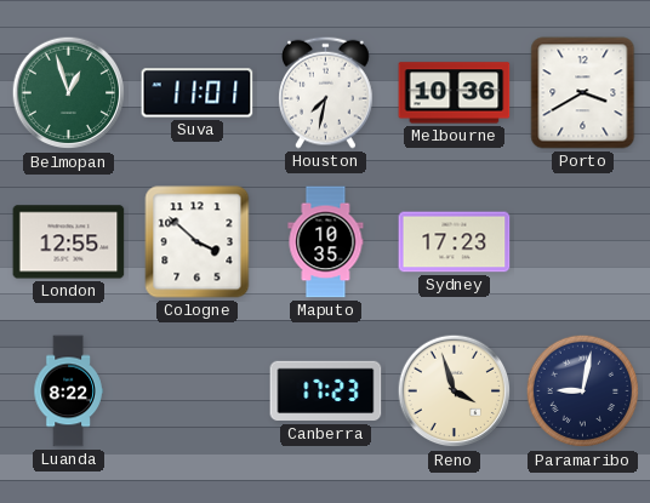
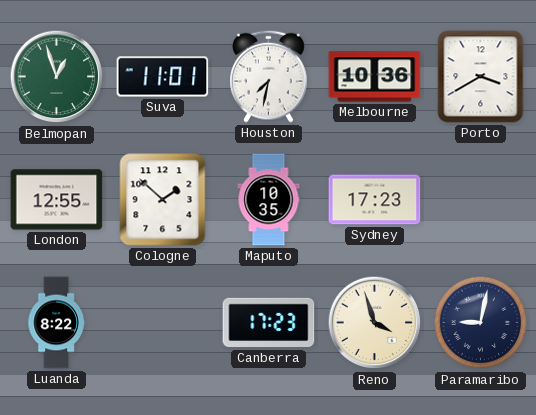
Cologne: 3:52 -> 1:52 (163, 200)
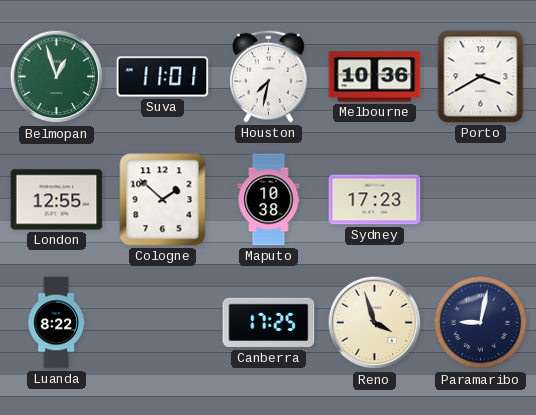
Maputo: 10:35 -> 10:38 (269, 200)
Canberra: 17:23 -> 17:25 (269, 323)
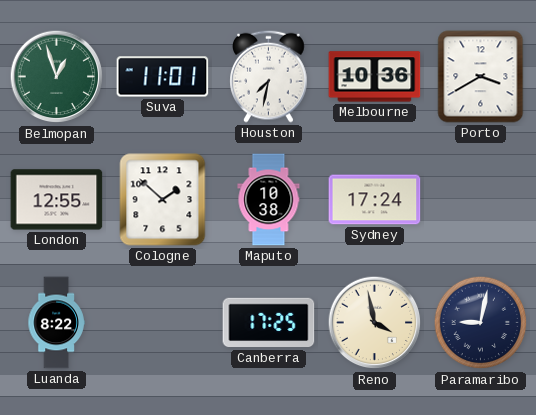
Sydney: 17:23 -> 17:24 (375, 200)
Reno: 3:57 -> 3:58 (375, 323)
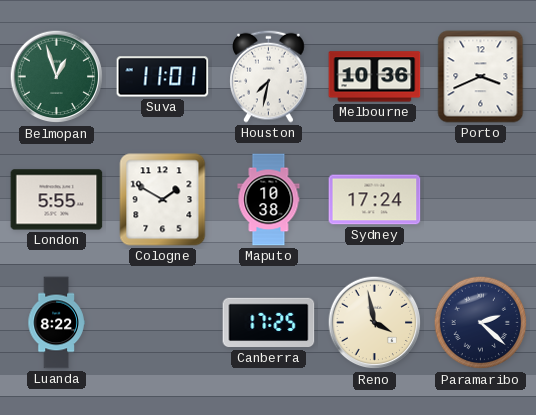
Porto: 3:40 -> 3:41 (481, 77)
London: 12:55 -> 5:55 (57, 200)
Cologne: 1:52 -> 1:50 (163, 200)
Paramaribo: 9:02 -> 2:22 (481, 323)
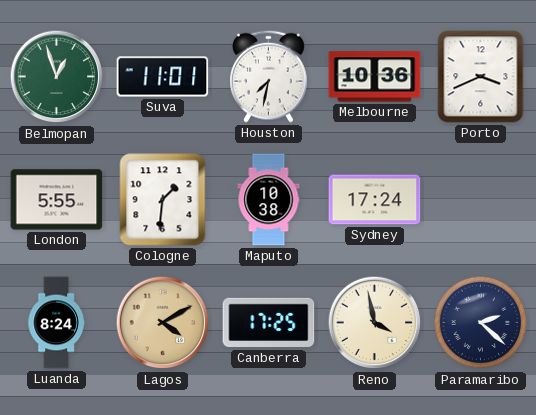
Cologne: 1:50 -> 1:31 (163, 200)
Luanda: 8:22 -> 8:24 (56, 323)
Lagos: none -> 4:10 (163, 323)
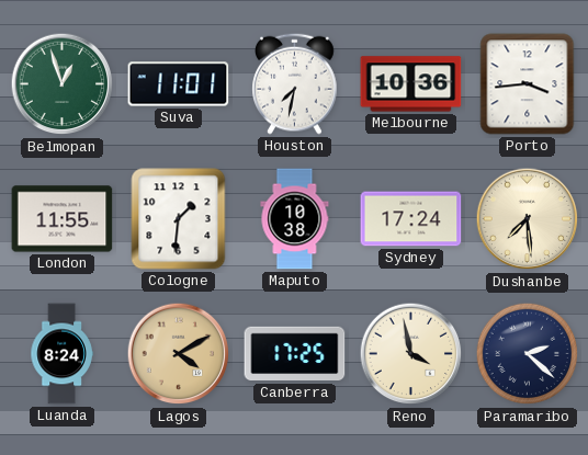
Porto: 3:41 -> 3:44 (528, 84)
London: 5:55 -> 11:55 (63, 219)
Dushanbe: none -> 7:29 (528, 219)
